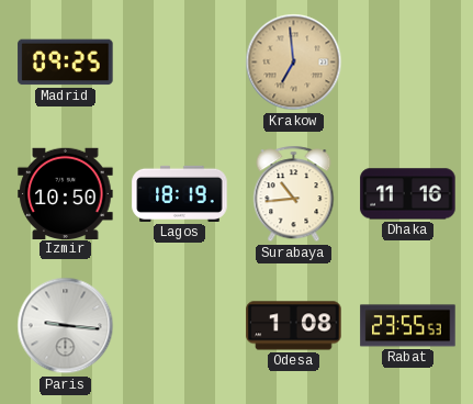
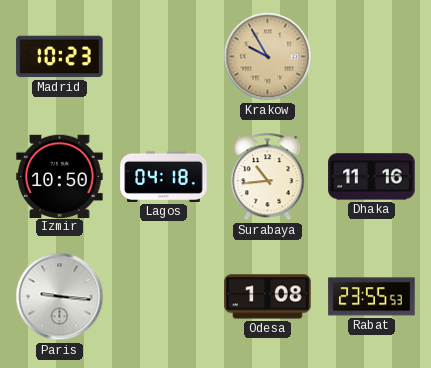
Madrid: 09:25 -> 10:23 (60, 57)
Krakow: 6:59 -> 9:55 (268, 57)
Lagos: 18:19 -> 04:18 (164, 176)
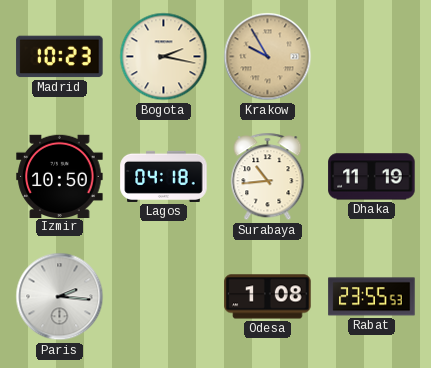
Bogota: none -> 2:17 (164, 57)
Dhaka: 11:16 -> 11:19 (372, 177)
Paris: 9:16 -> 2:16 (60, 297)
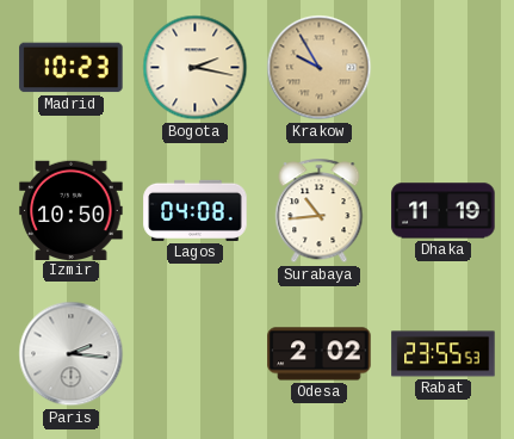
Lagos: 04:18 -> 04:08 (196, 210)
Odesa: 1:08 -> 2:02 (320, 354)
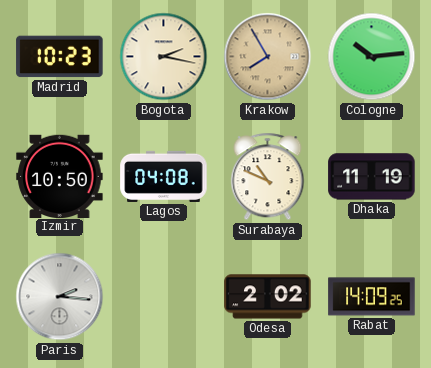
Krakow: 9:55 -> 7:55 (268, 57)
Cologne: none -> 10:14 (372, 57)
Surabaya: 10:44 -> 10:49 (268, 177)
Rabat: 23:55 -> 14:09 (372, 297)
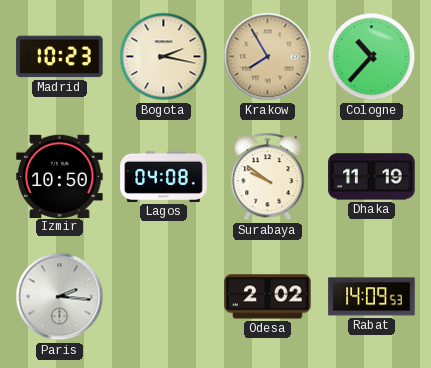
Cologne: 10:14 -> 10:37 (372, 57)
Surabaya: 10:49 -> 9:51 (268, 177)
Rabat: 14:09:25 -> 14:09:53 (372, 297)
